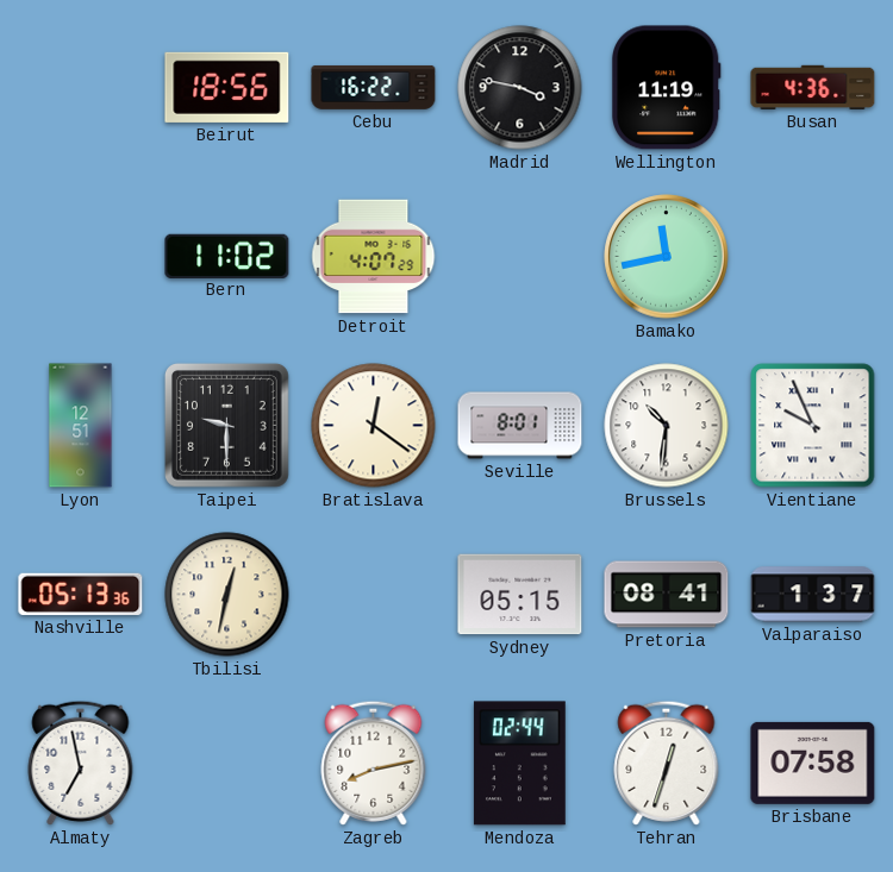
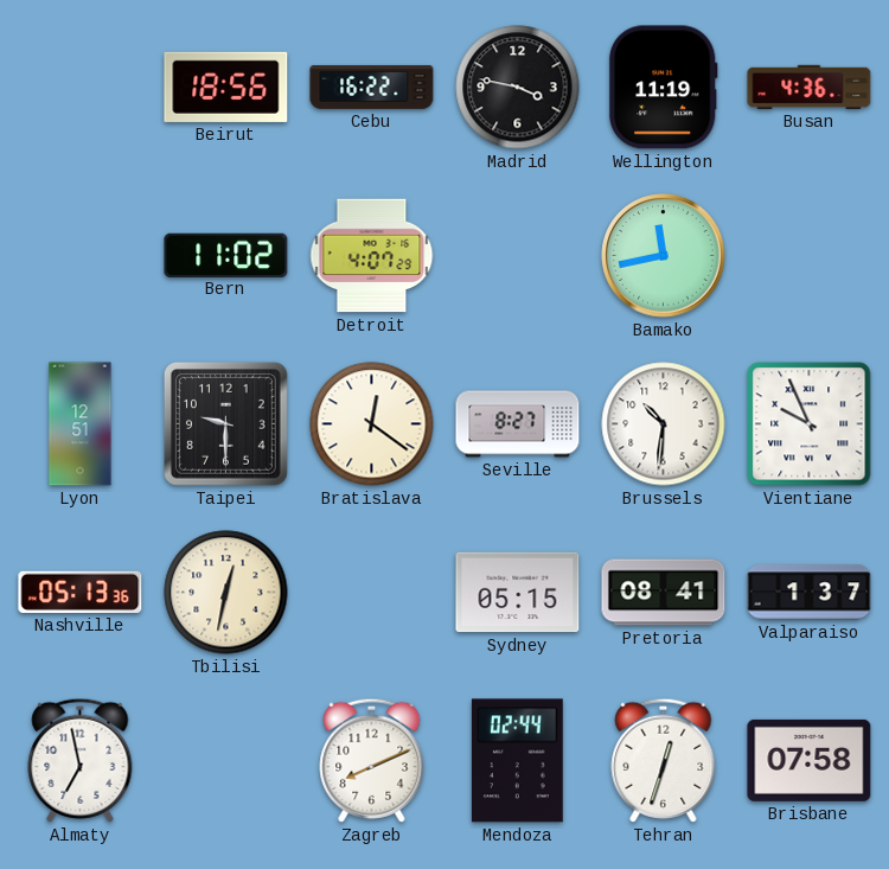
Seville: 8:01 -> 8:27 (518, 424)
Zagreb: 8:13 -> 8:11 (372, 760)
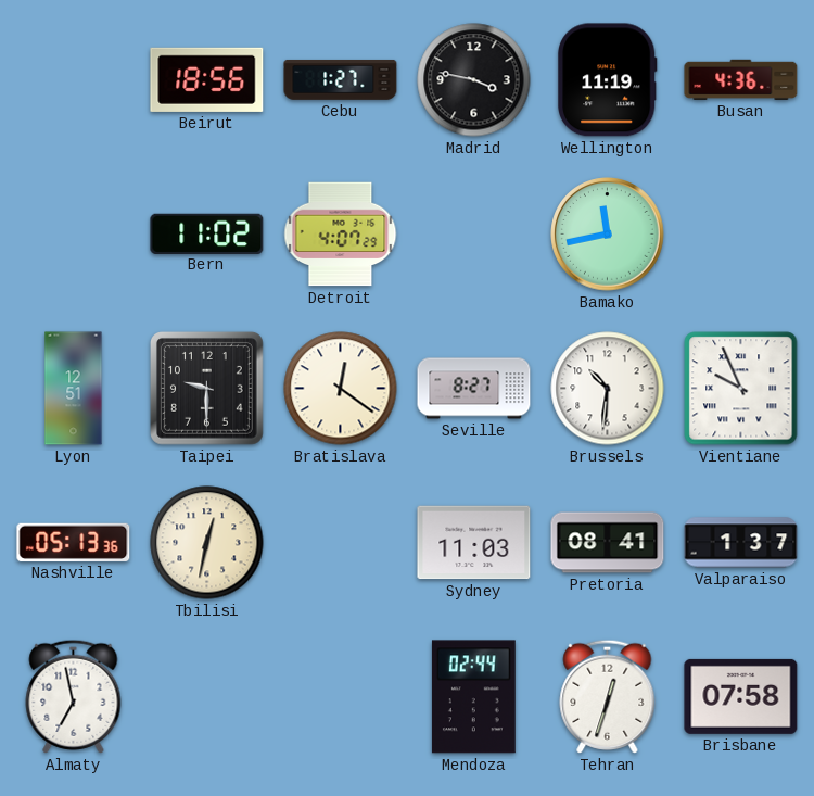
Cebu: 16:22 -> 1:27 (341, 80)
Sydney: 05:15 -> 11:03 (474, 543)
Zagreb: 8:11 -> none (372, 760)
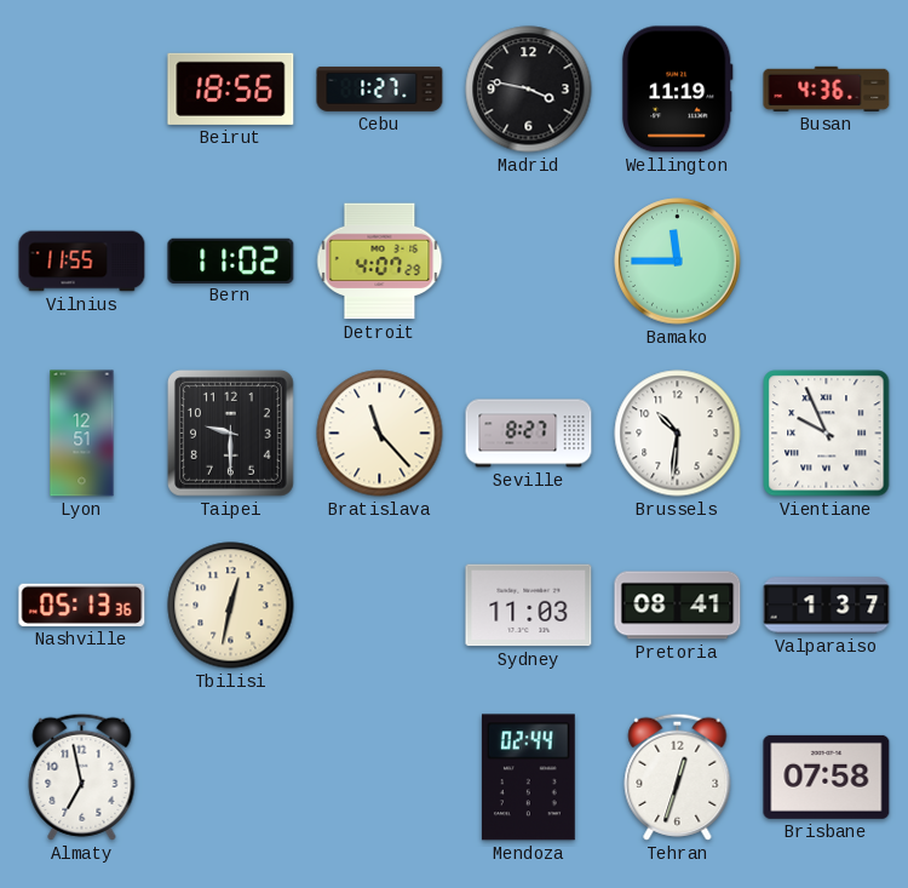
Vilnius: none -> 11:55 (82, 262)
Bamako: 11:43 -> 11:45 (678, 262)
Bratislava: 12:21 -> 11:23 (380, 434)
